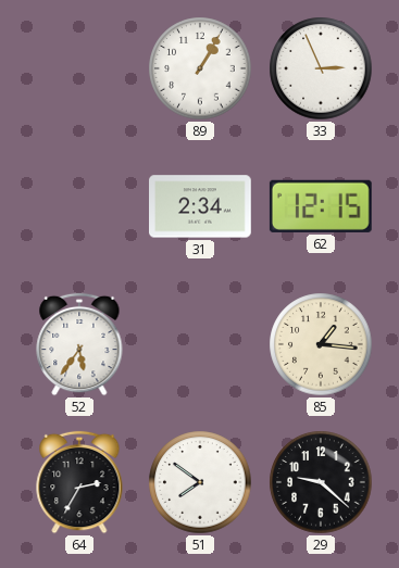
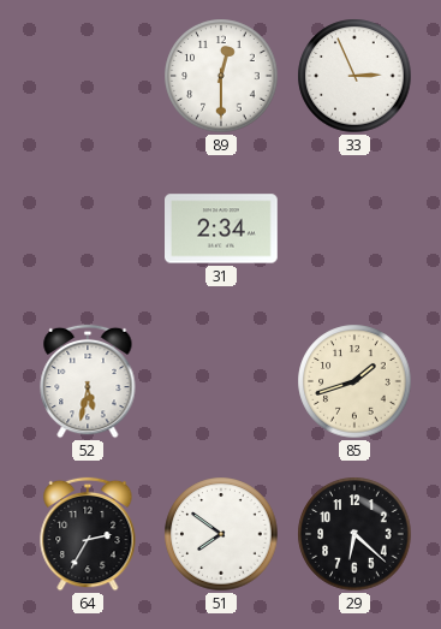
89: 1:05 -> 12:30 (221, 76)
62: 12:15 -> none (321, 206)
52: 5:36 -> 5:32 (88, 381)
85: 1:16 -> 1:42 (354, 381)
29: 9:22 -> 6:22 (354, 534)
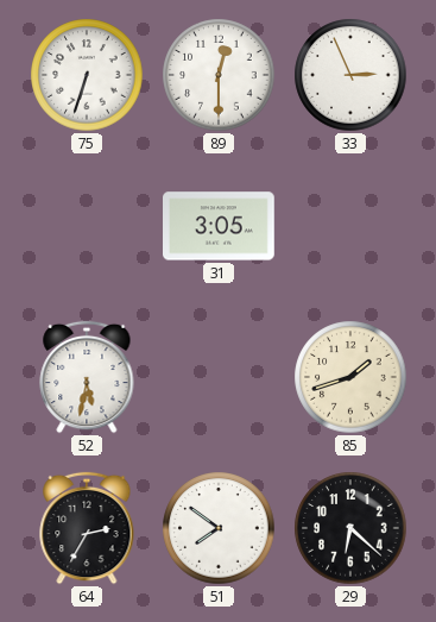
75: none -> 6:33 (87, 75)
31: 2:34 -> 3:05 (220, 226)
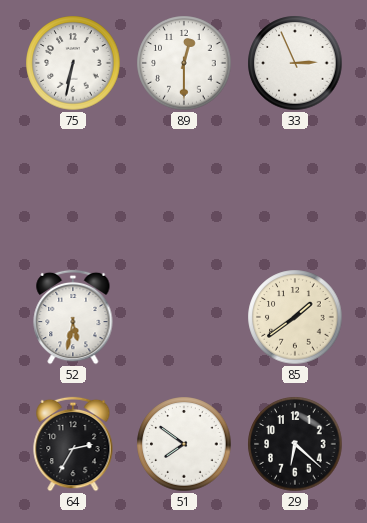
75: 6:33 -> 6:32 (73, 63)
31: 3:05 -> none (220, 226)
85: 1:42 -> 1:39 (295, 317)
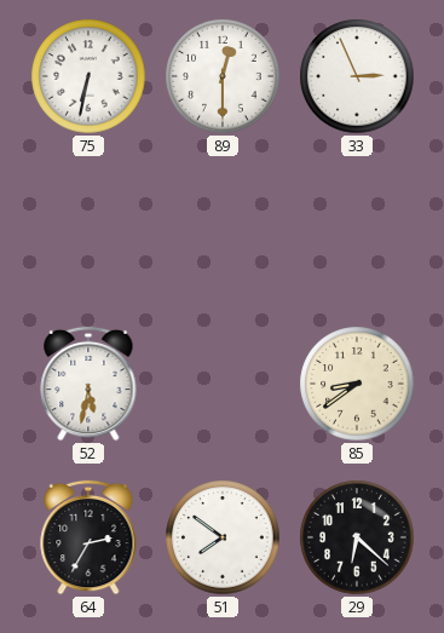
85: 1:39 -> 8:39 (357, 384)
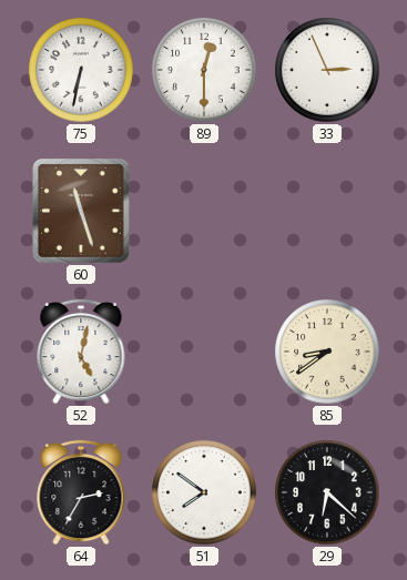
60: none -> 11:27 (82, 212)
52: 5:32 -> 5:02 (81, 352)
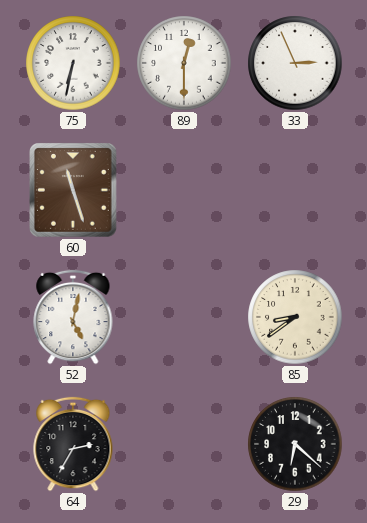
51: 7:51 -> none (204, 492)
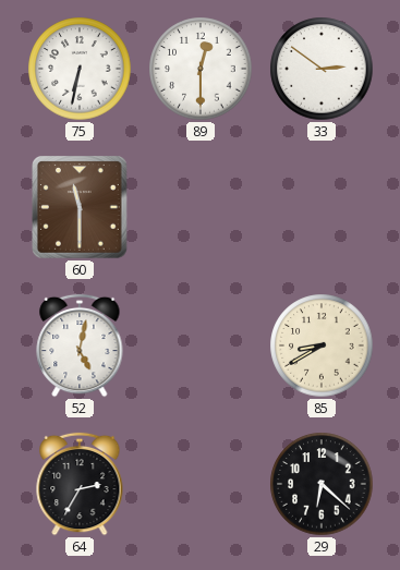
33: 2:56 -> 2:51 (322, 69)
60: 11:27 -> 11:30 (81, 208)
85: 8:39 -> 8:40 (322, 345)
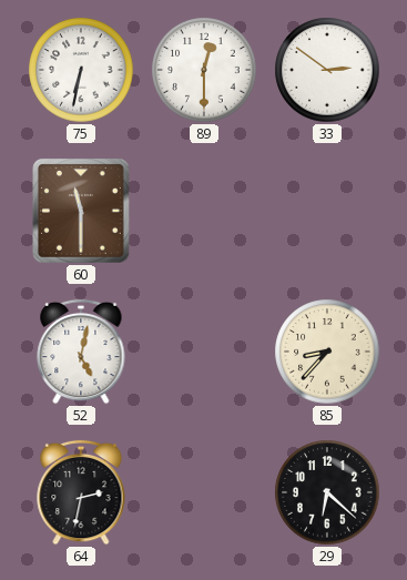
85: 8:40 -> 8:37 (327, 352)
64: 2:35 -> 2:32 (81, 492)
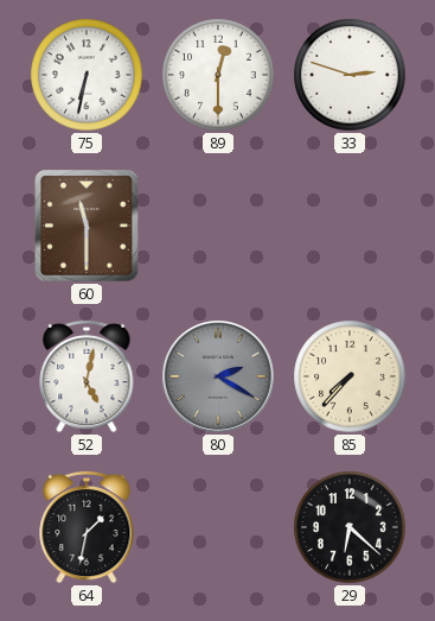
33: 2:51 -> 2:48 (350, 75)
80: none -> 2:20 (218, 376)
85: 8:37 -> 7:37 (350, 376)
64: 2:32 -> 1:32 (87, 527)
